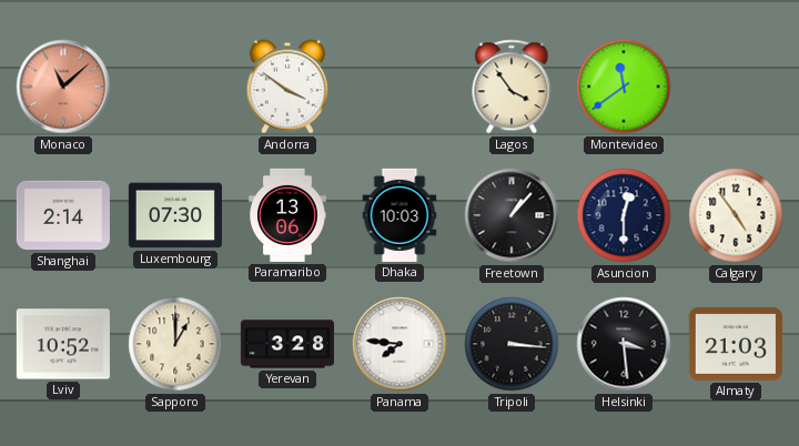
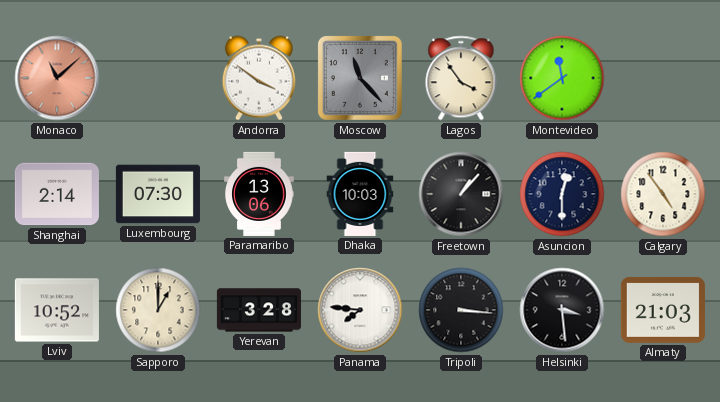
Moscow: none -> 11:23 (360, 78)
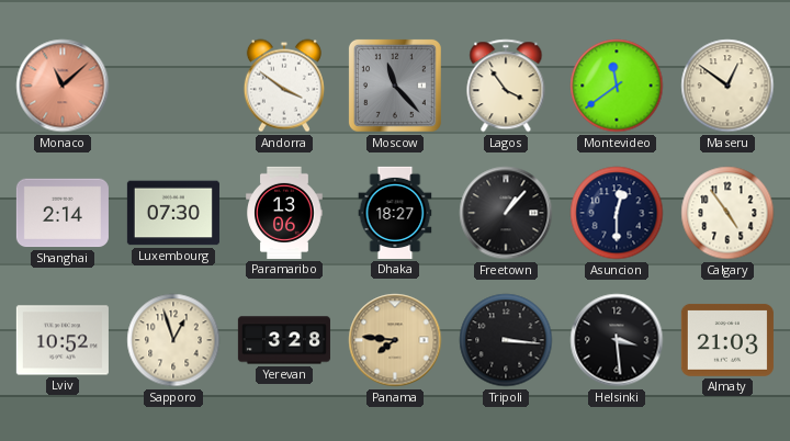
Maseru: none -> 12:51 (727, 86)
Dhaka: 10:03 -> 18:27 (395, 213)
Sapporo: 1:00 -> 12:57 (173, 340)
Panama dial: white -> champagne (395, 340)
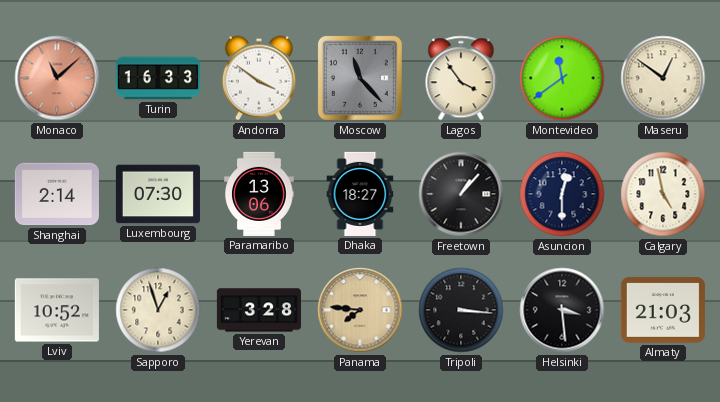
Turin: none -> 16:33 (158, 78)
Calgary: 4:54 -> 4:58 (663, 194)
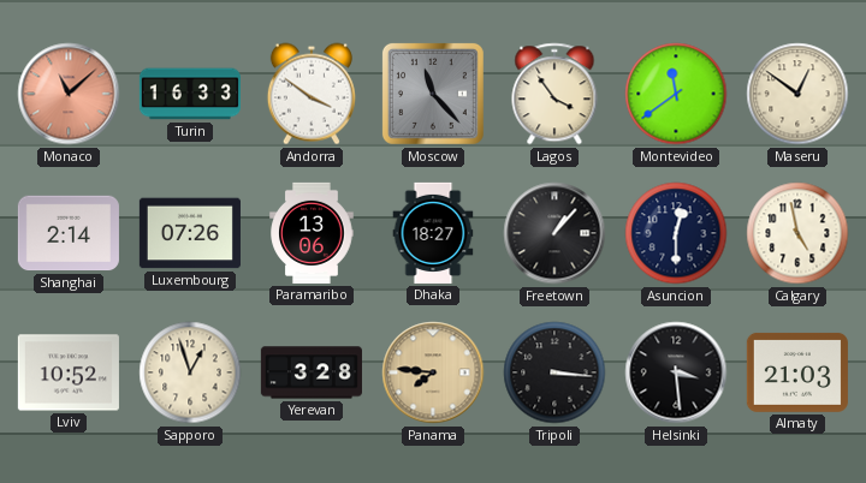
Luxembourg: 07:30 -> 07:26 (190, 233)
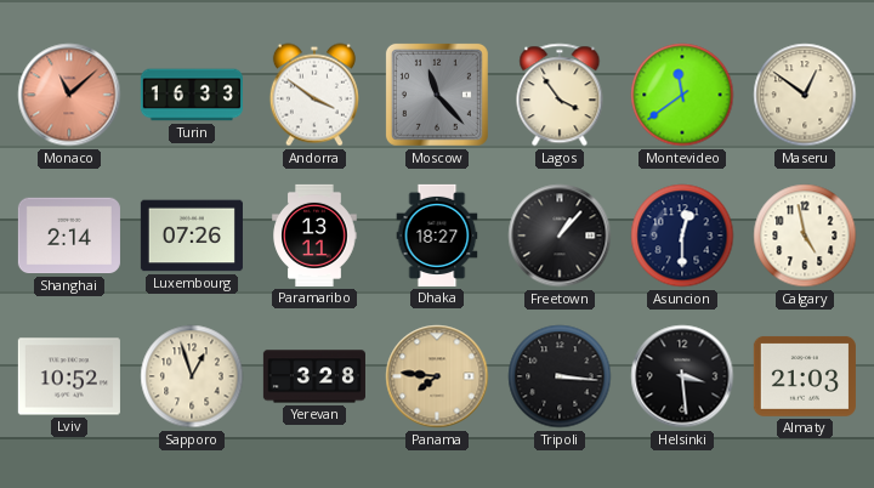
Paramaribo: 13:06 -> 13:11 (314, 236)
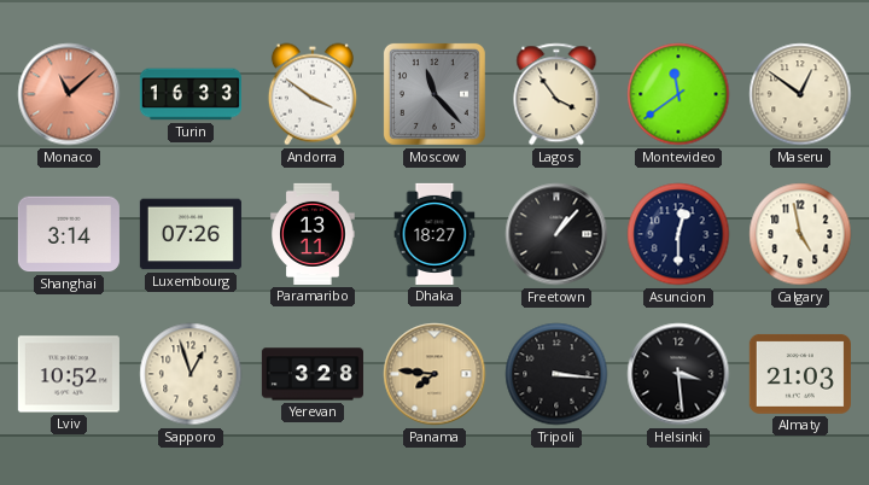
Shanghai: 2:14 -> 3:14 (69, 234)
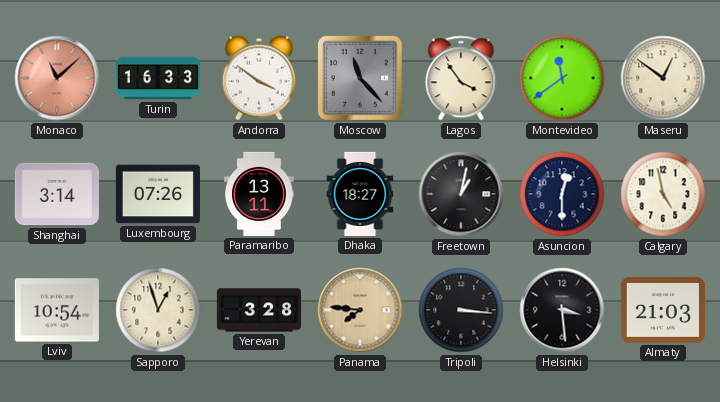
Freetown: 1:07 -> 1:02 (461, 194)
Lviv: 10:52 -> 10:54 (57, 310)
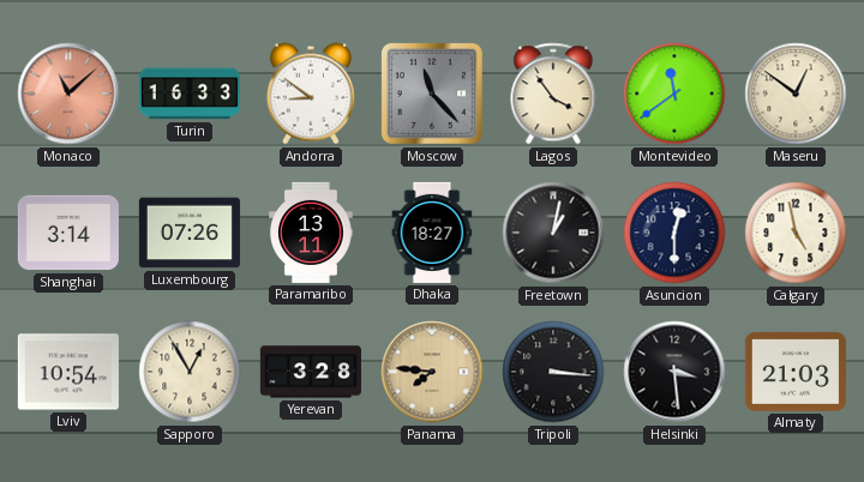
Andorra: 3:51 -> 8:51 (311, 94)
Sapporo: 12:57 -> 12:55 (190, 372)
